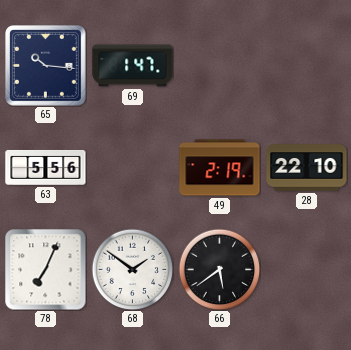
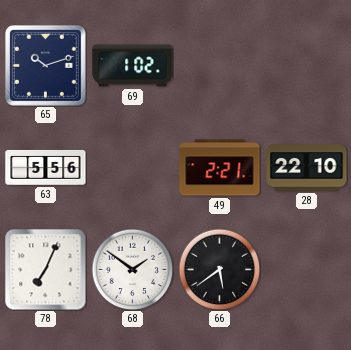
65: 10:16 -> 10:12 (46, 66)
69: 1:47 -> 1:02 (133, 66)
49: 2:19 -> 2:21 (220, 168)
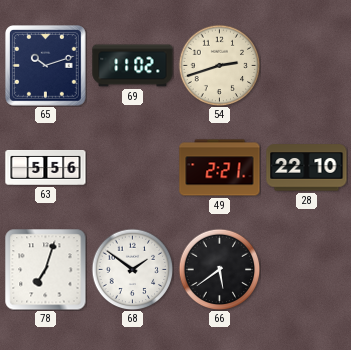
69: 1:02 -> 11:02 (133, 66)
54: none -> 2:42 (219, 65)
78: 7:04 -> 7:03 (46, 270)
